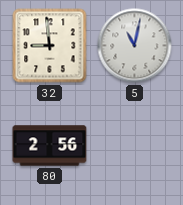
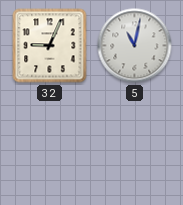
32: 8:59 -> 9:04 (50, 46)
80: 2:56 -> none (50, 146)
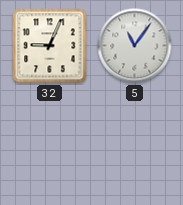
5: 11:02 -> 11:06 (135, 46)
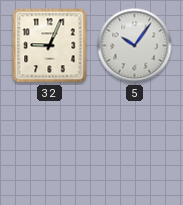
5: 11:06 -> 10:06 (135, 46)
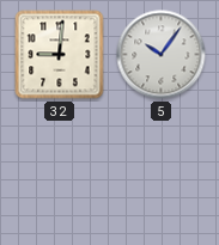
32: 9:04 -> 9:01 (60, 55)
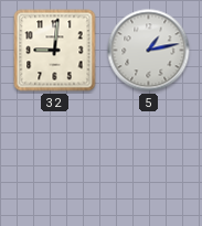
5: 10:06 -> 1:13 (149, 51)
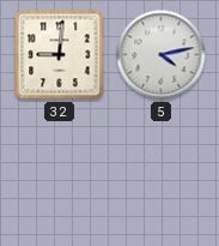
5: 1:13 -> 4:13 (162, 55)
